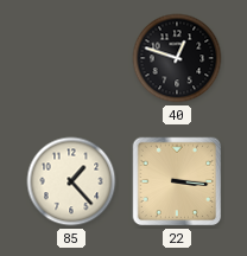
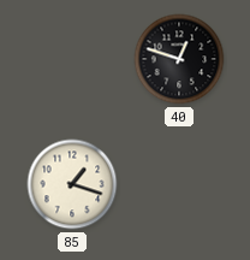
85: 1:23 -> 1:18 (72, 184)
22: 3:16 -> none (177, 181)
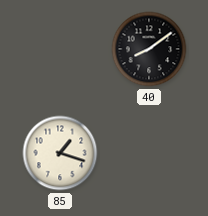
40: 12:48 -> 8:09 (149, 49)
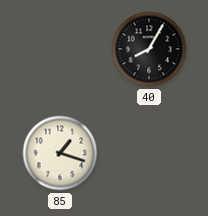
40: 8:09 -> 8:05 (149, 49)
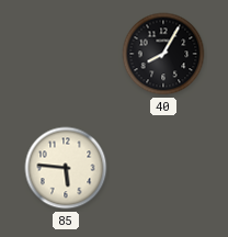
85: 1:18 -> 5:46 (66, 168)
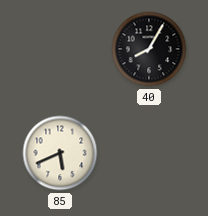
85: 5:46 -> 5:41 (60, 153)
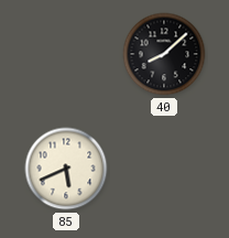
40: 8:05 -> 8:08 (164, 54)
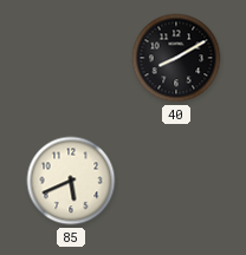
40: 8:08 -> 8:10 (176, 58)
